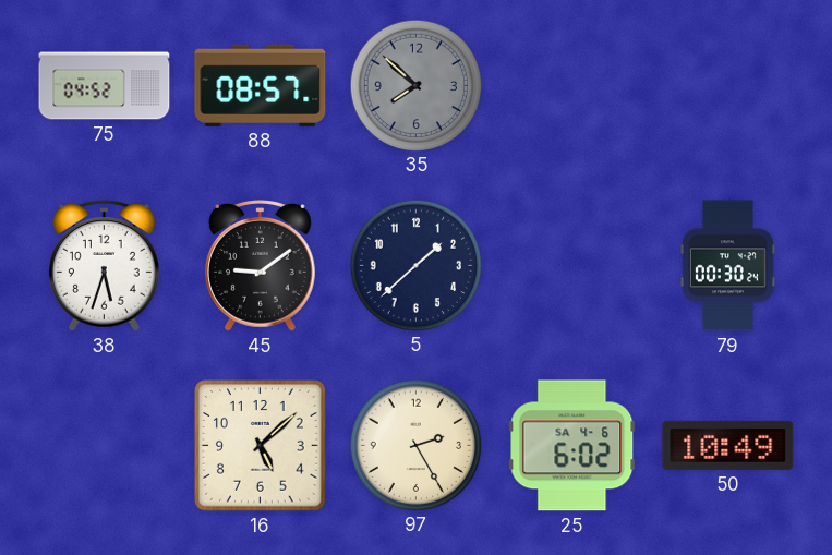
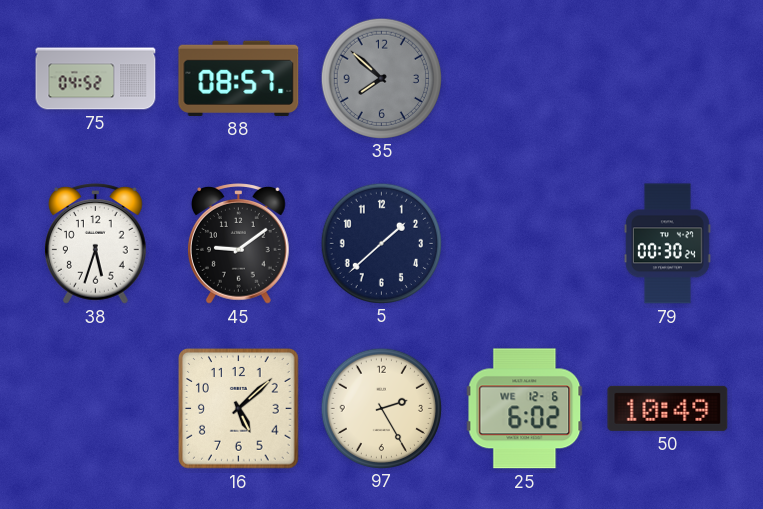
25 date: SA 4-6 -> WE 12-6 (525, 409)
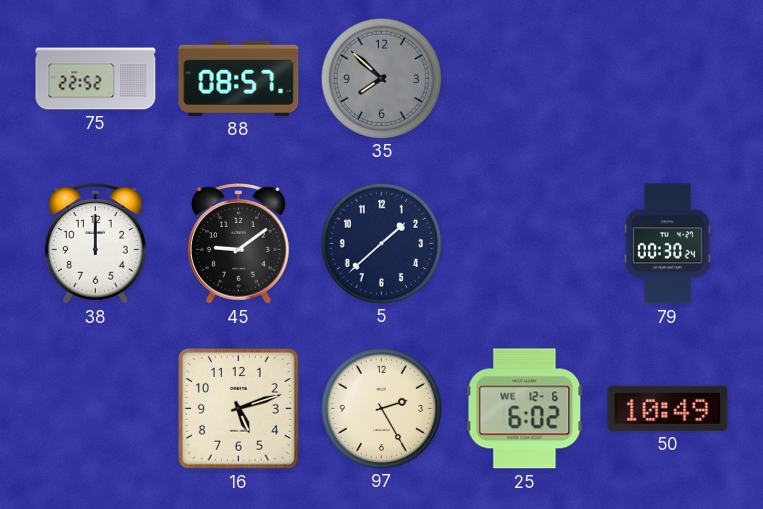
75: 04:52 -> 22:52 (96, 79)
38: 5:33 -> 12:00 (96, 244)
16: 5:08 -> 5:12 (239, 409)
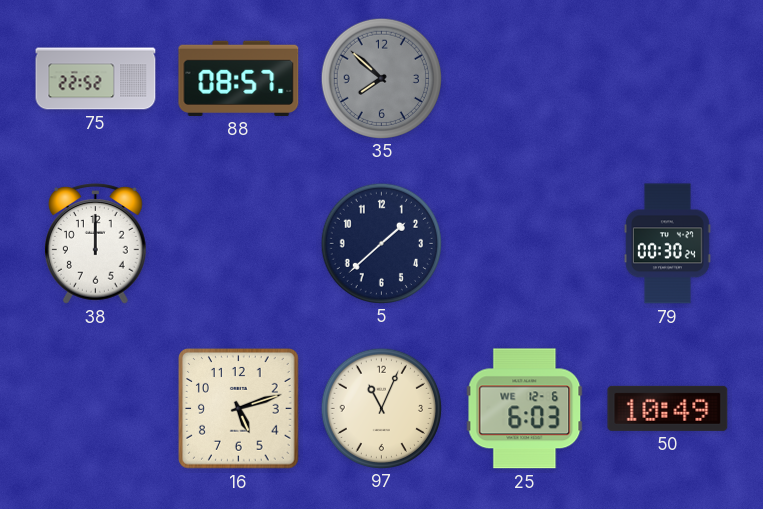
45: 9:09 -> none (239, 244)
97: 2:25 -> 11:04 (381, 408)
25: 6:02 -> 6:03 (525, 409)
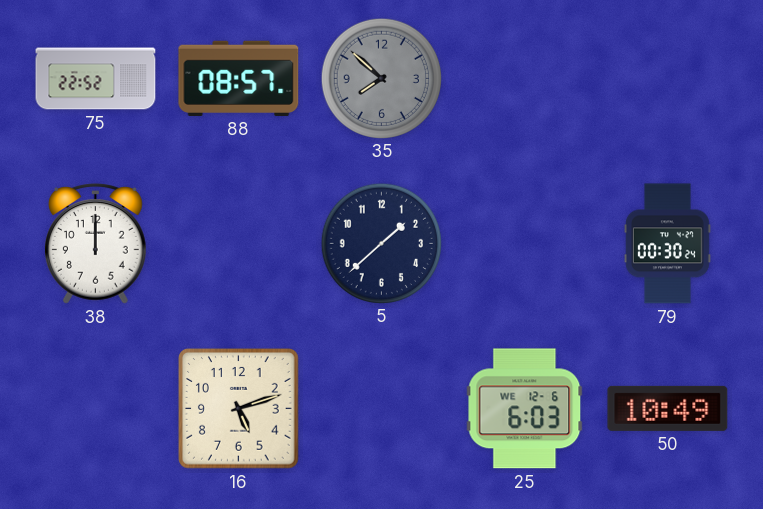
97: 11:04 -> none (381, 408)
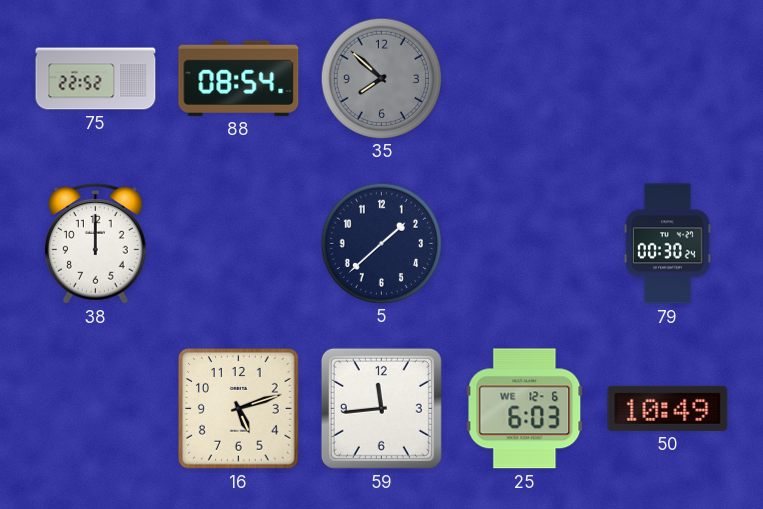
88: 08:57 -> 08:54 (239, 78)
59: none -> 11:44 (381, 408)
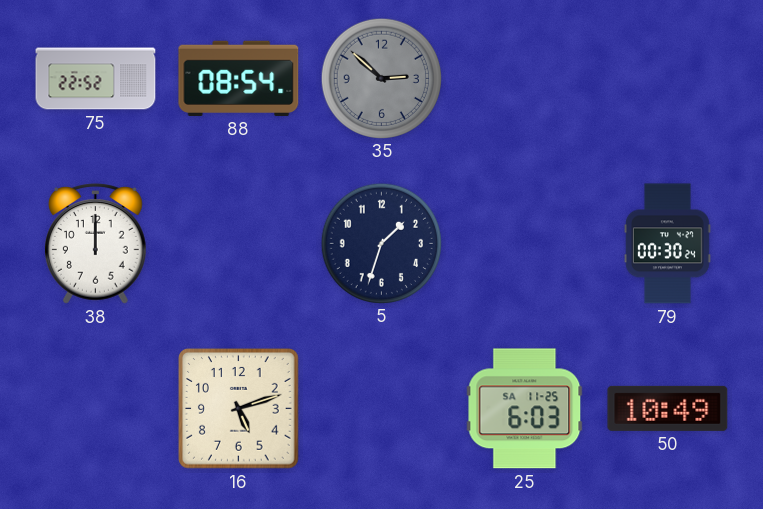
35: 7:52 -> 2:52 (381, 78)
5: 1:38 -> 1:33 (381, 243)
59: 11:44 -> none (381, 408)
25 date: WE 12-6 -> SA 11-25 (525, 409)
